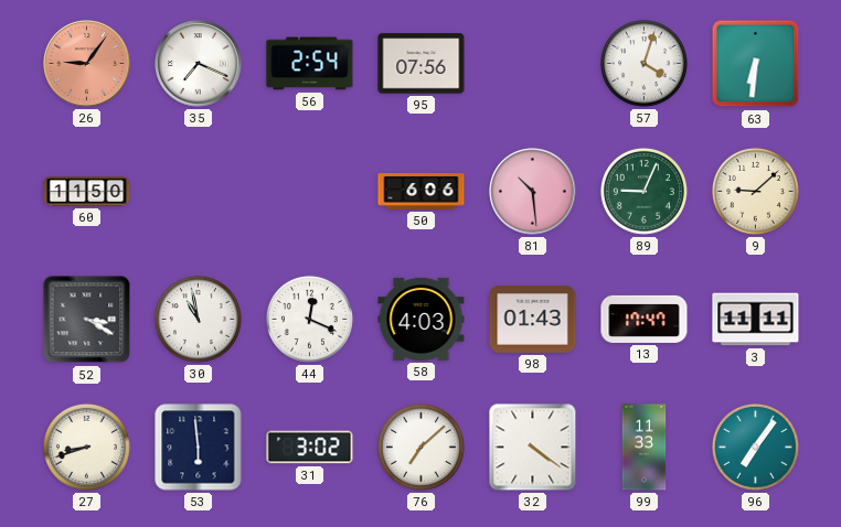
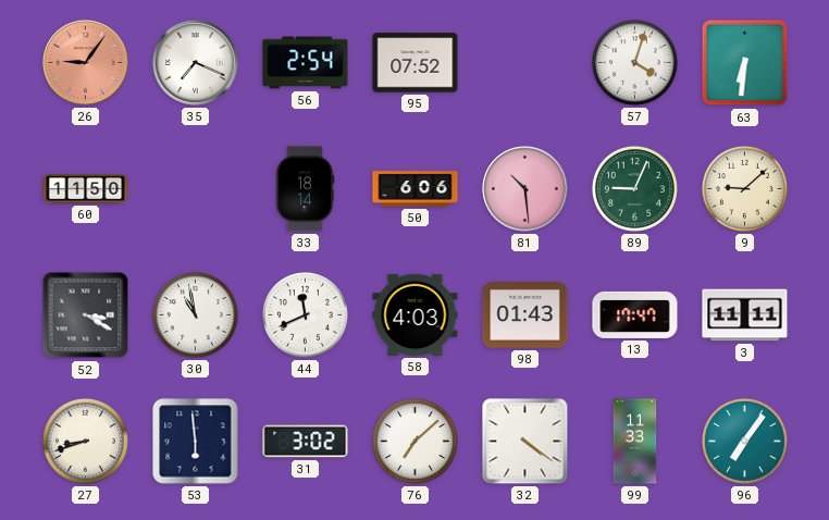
95: 07:56 -> 07:52 (416, 63)
33: none -> 18:14 (305, 189)
44: 12:19 -> 11:41 (305, 314)
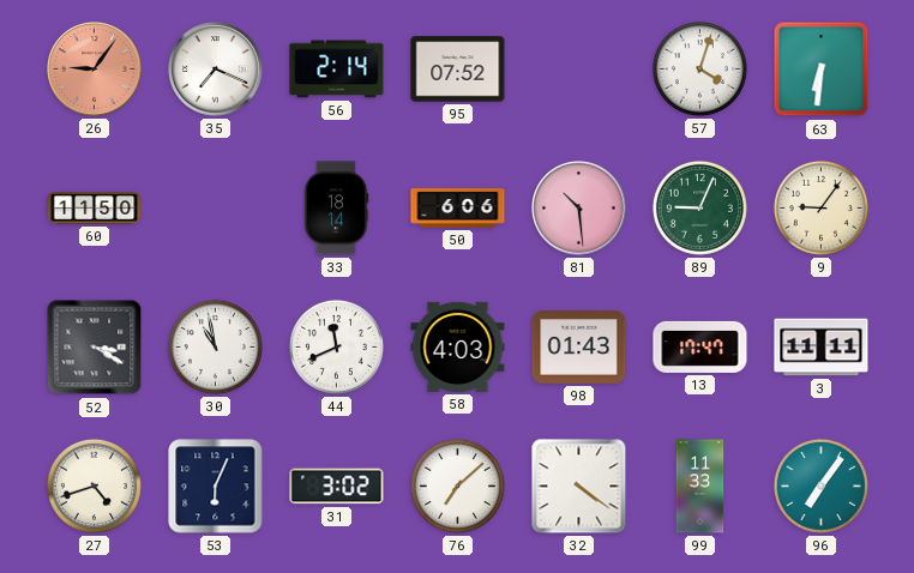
56: 2:54 -> 2:14 (337, 70)
9: 9:08 -> 9:06 (820, 207)
27: 8:42 -> 4:42 (94, 485)
53: 5:59 -> 6:04 (216, 487)
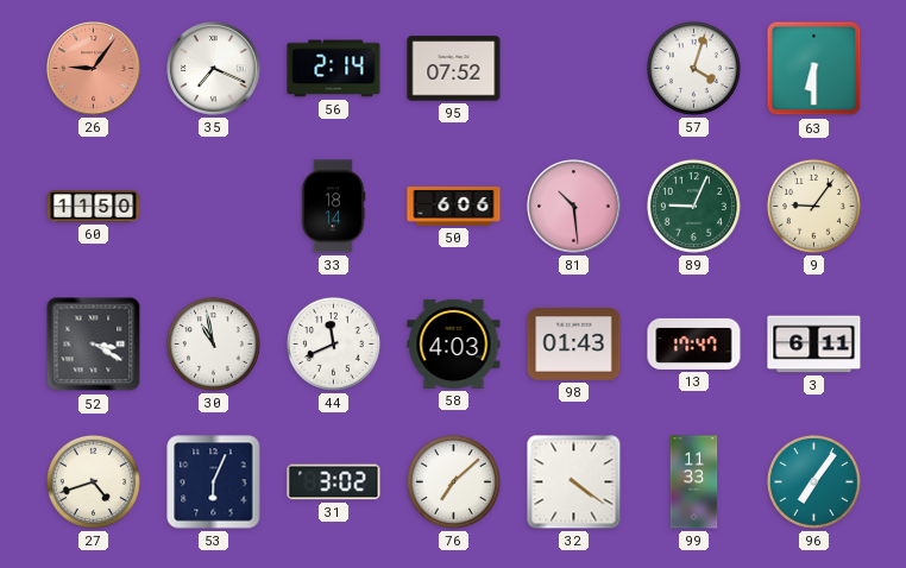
63: 6:31 -> 6:30 (814, 69)
3: 11:11 -> 6:11 (814, 345)
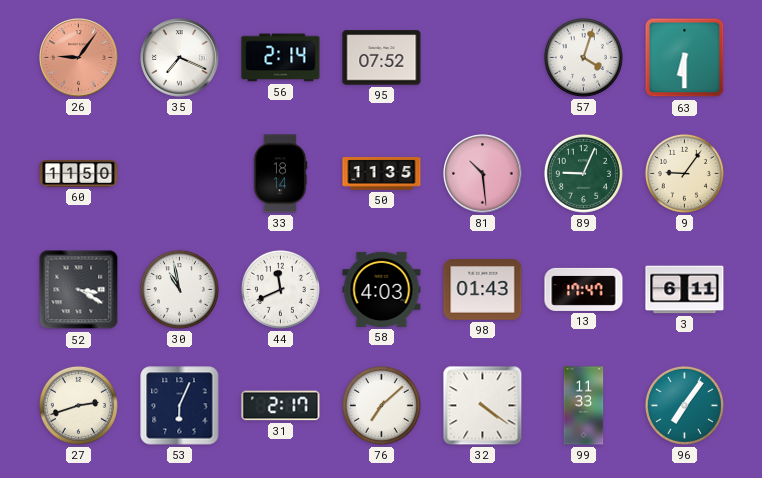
50: 6:06 -> 11:35 (382, 174)
27: 4:42 -> 2:42 (78, 405)
31: 3:02 -> 2:17 (281, 406)
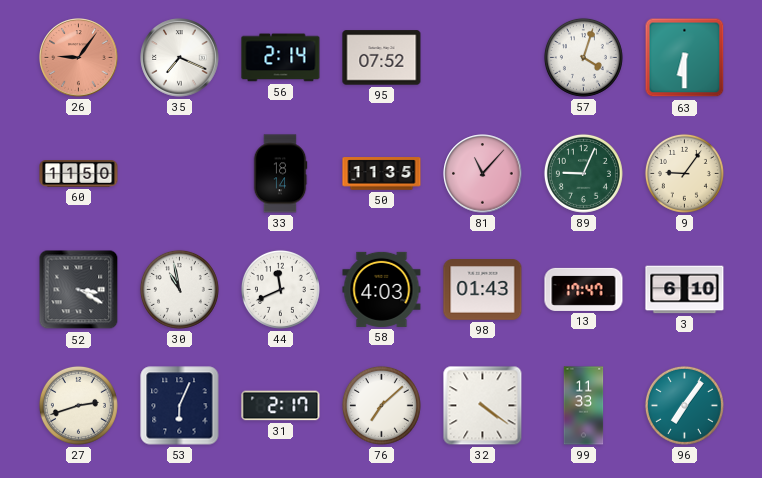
81: 10:29 -> 11:07 (483, 174)
3: 6:11 -> 6:10 (685, 290)
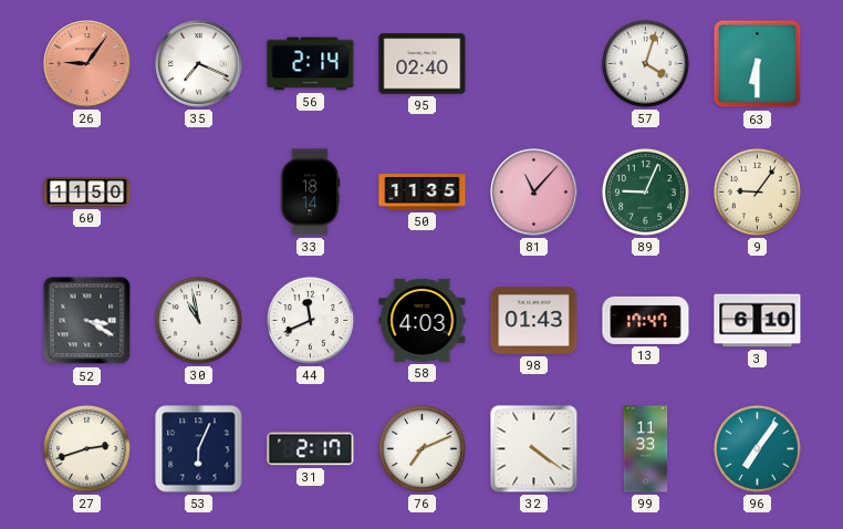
95: 07:52 -> 02:40 (423, 64)
76: 7:08 -> 7:11 (421, 448)
